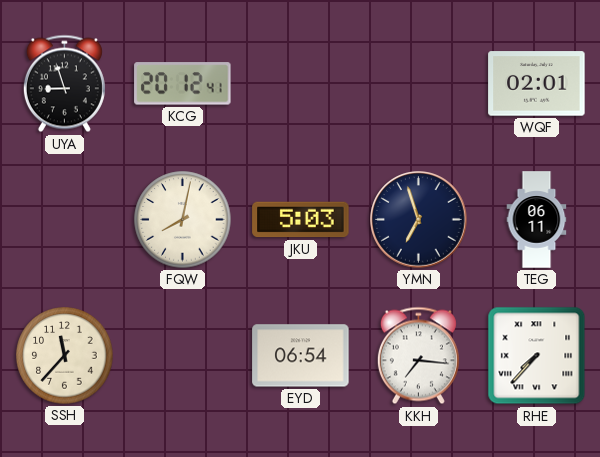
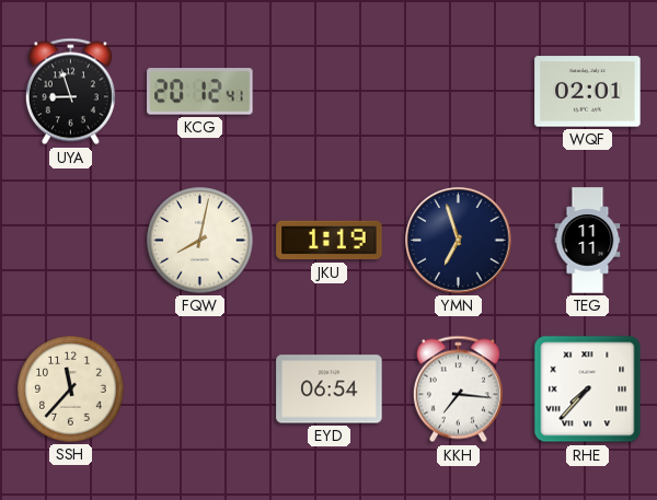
JKU: 5:03 -> 1:19 (330, 241)
TEG: 06:11 -> 11:11 (588, 241)
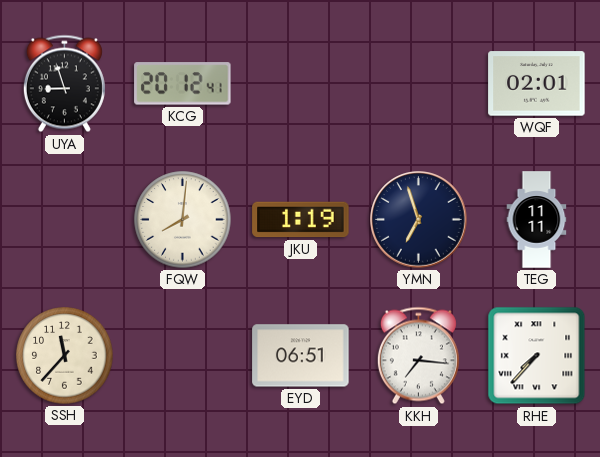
FQW: 8:02 -> 8:01 (183, 220)
EYD: 06:54 -> 06:51 (301, 356)
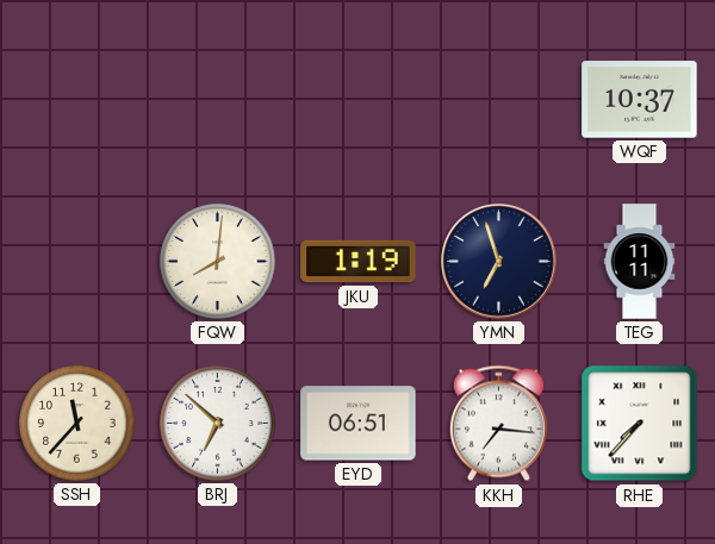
UYA: 8:57 -> none (64, 84)
KCG: 20:12 -> none (183, 84)
WQF: 02:01 -> 10:37 (640, 100)
BRJ: none -> 6:52 (218, 424)
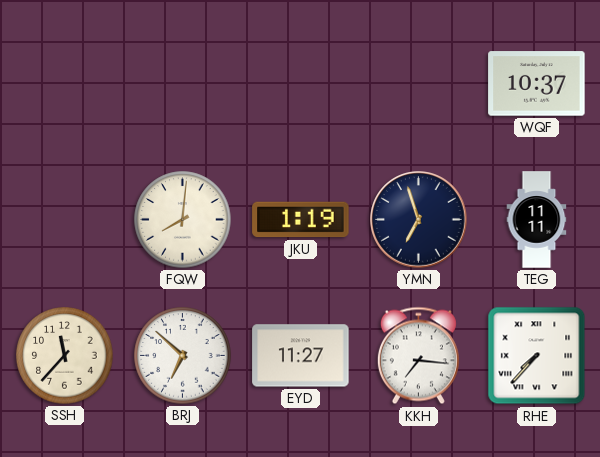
EYD: 06:51 -> 11:27 (301, 356)
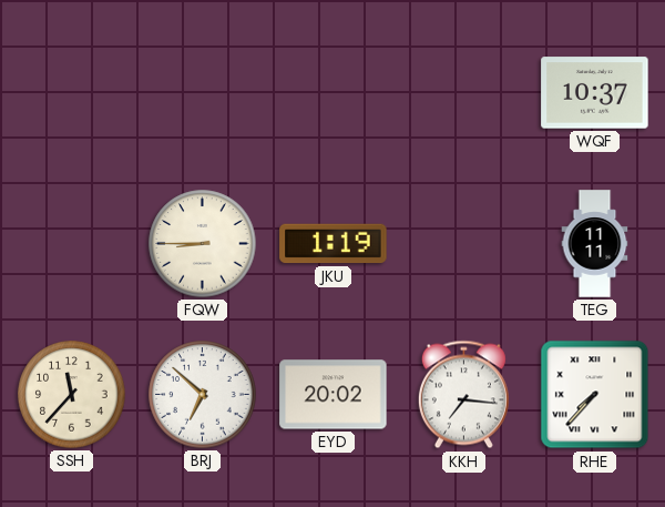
FQW: 8:01 -> 8:45 (203, 244)
YMN: 6:57 -> none (419, 220)
EYD: 11:27 -> 20:02 (334, 395)
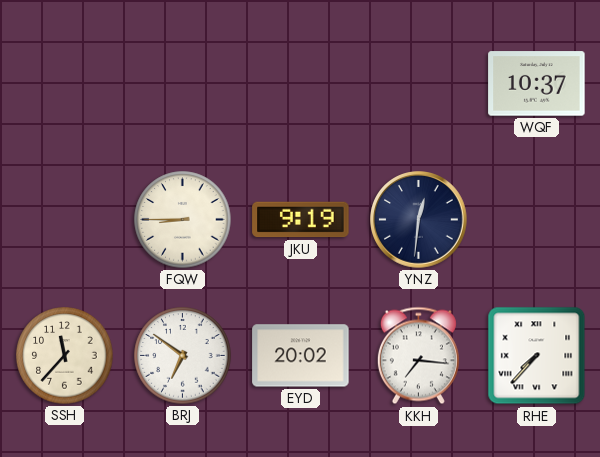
JKU: 1:19 -> 9:19 (301, 220)
YNZ: none -> 12:31 (419, 220)
TEG: 11:11 -> none (595, 244)
BRJ: 6:52 -> 6:51 (183, 356)
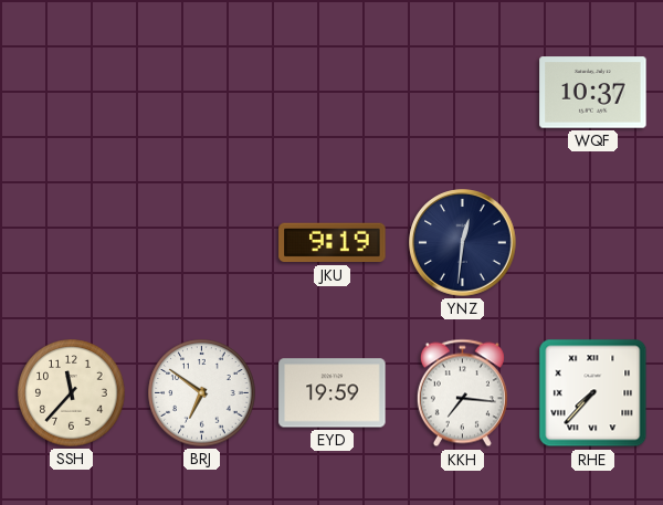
FQW: 8:45 -> none (183, 220)
EYD: 20:02 -> 19:59 (333, 393)
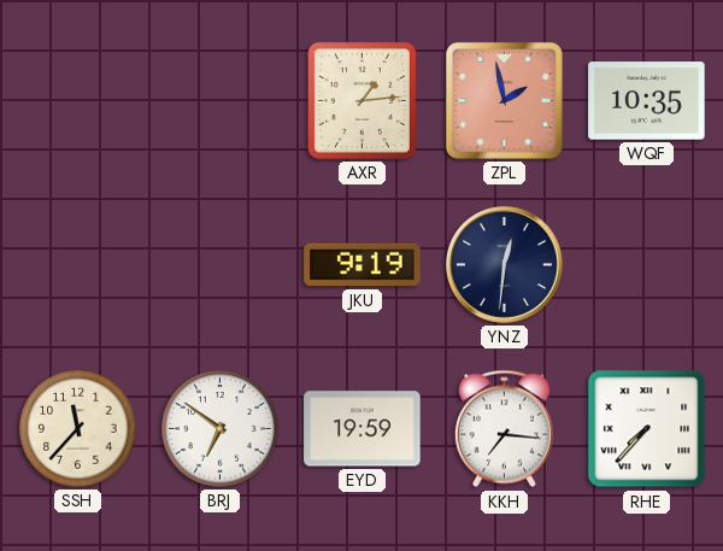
AXR: none -> 1:14 (361, 100)
ZPL: none -> 1:58 (504, 100)
WQF: 10:37 -> 10:35 (647, 101)
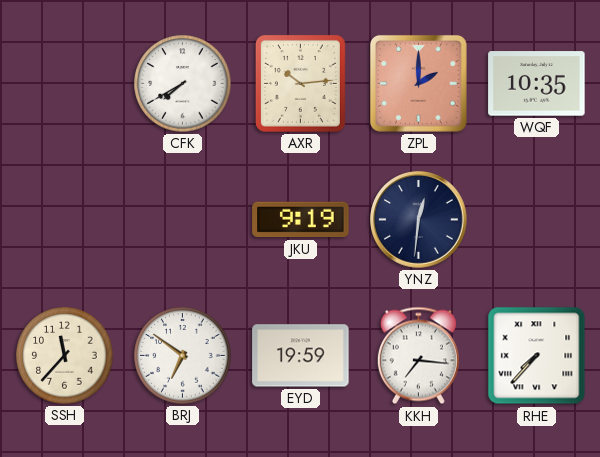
CFK: none -> 7:40 (183, 84)
AXR: 1:14 -> 10:14 (300, 83)
ZPL: 1:58 -> 2:00 (418, 83)
